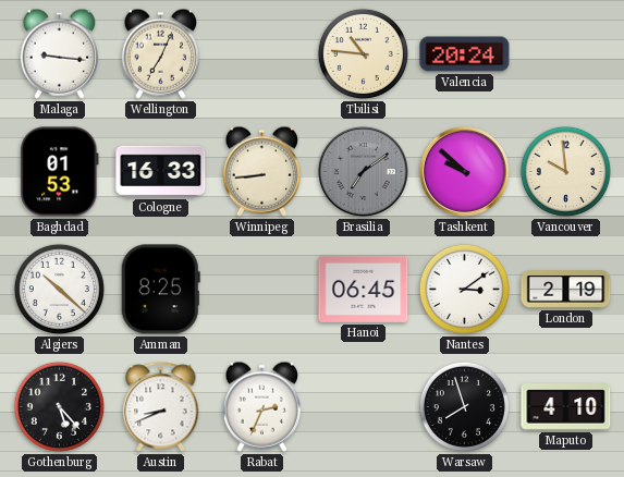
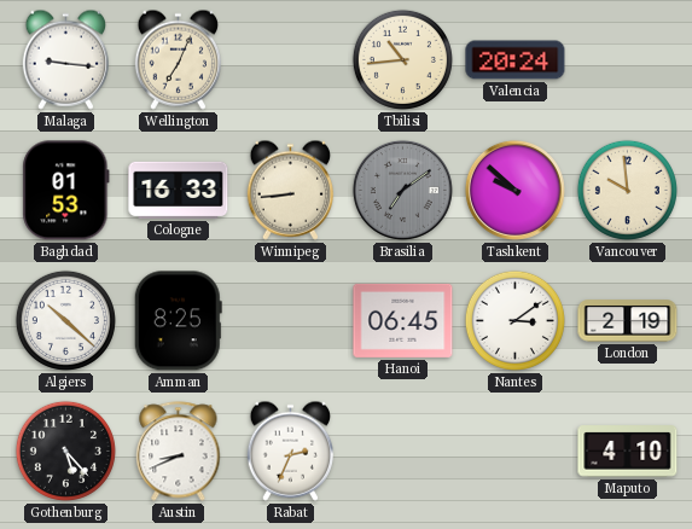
Tbilisi: 10:46 -> 10:44 (402, 59)
Warsaw: 7:57 -> none (464, 406)
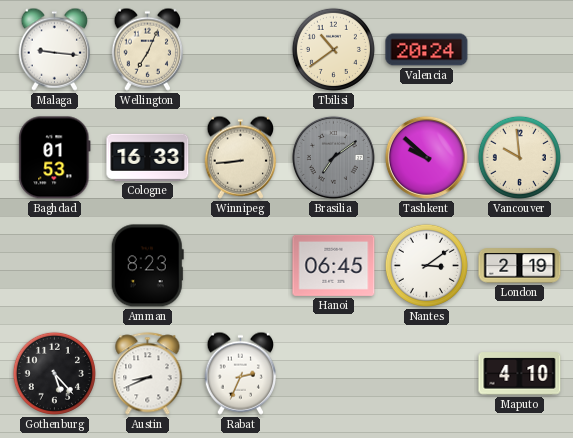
Tbilisi: 10:44 -> 10:39 (333, 49)
Algiers: 10:22 -> none (65, 320)
Amman: 8:25 -> 8:23 (147, 266)
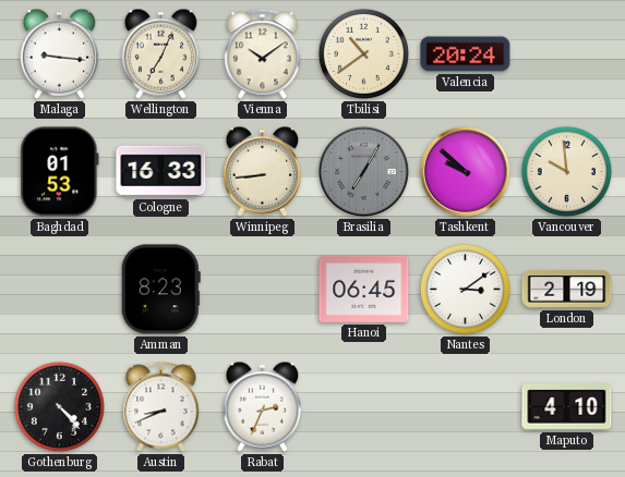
Vienna: none -> 10:09 (263, 54)
Brasilia: 7:09 -> 7:05 (363, 171)
Gothenburg: 5:23 -> 4:23 (59, 406)
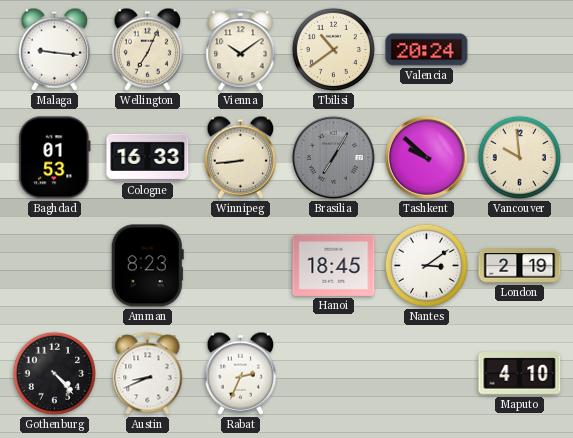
Hanoi: 06:45 -> 18:45 (334, 265)
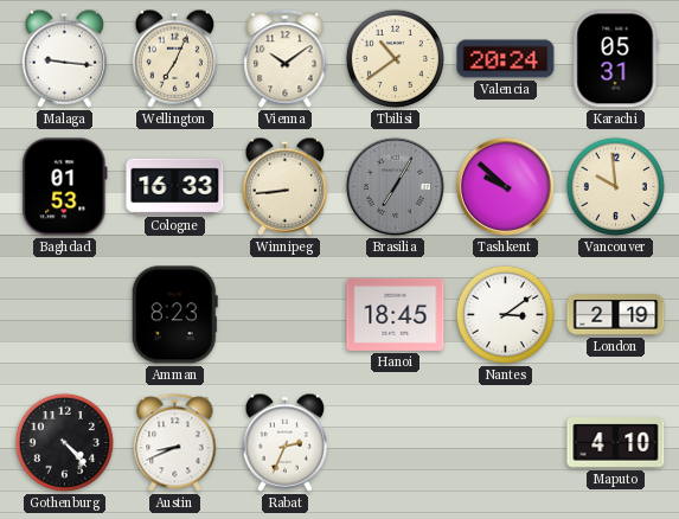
Karachi: none -> 05:31 (615, 59)
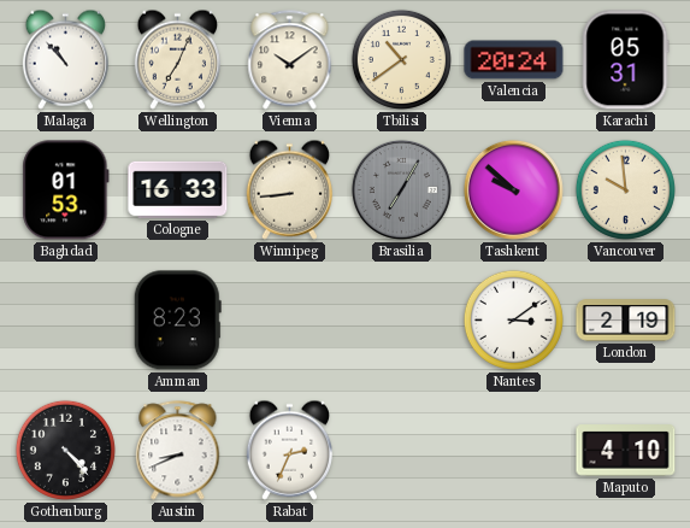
Malaga: 9:16 -> 10:53 (65, 59)
Hanoi: 18:45 -> none (396, 314)
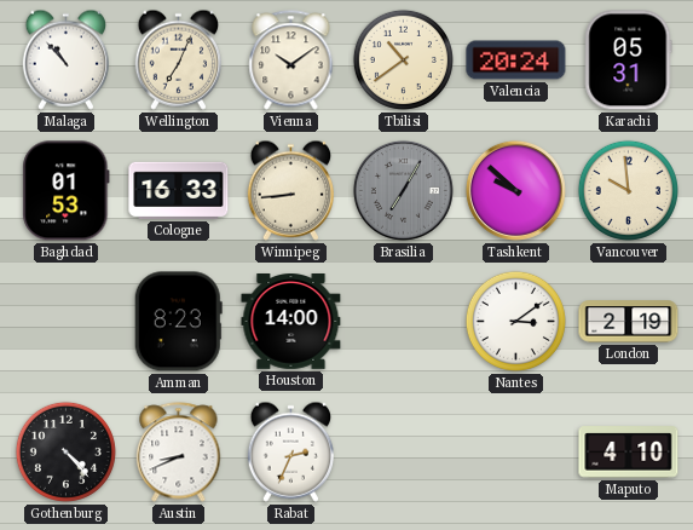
Houston: none -> 14:00 (291, 322)
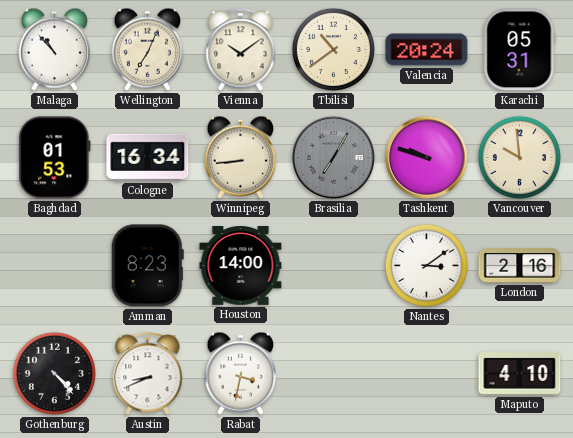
Cologne: 16:33 -> 16:34 (148, 157)
Tashkent: 9:52 -> 9:48 (426, 157)
London: 2:19 -> 2:16 (520, 266)
Rabat: 2:34 -> 3:32 (240, 373)
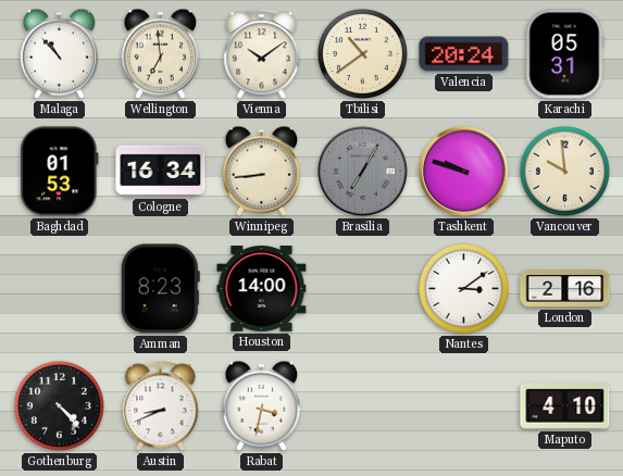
Wellington: 7:04 -> 6:59 (160, 53)
